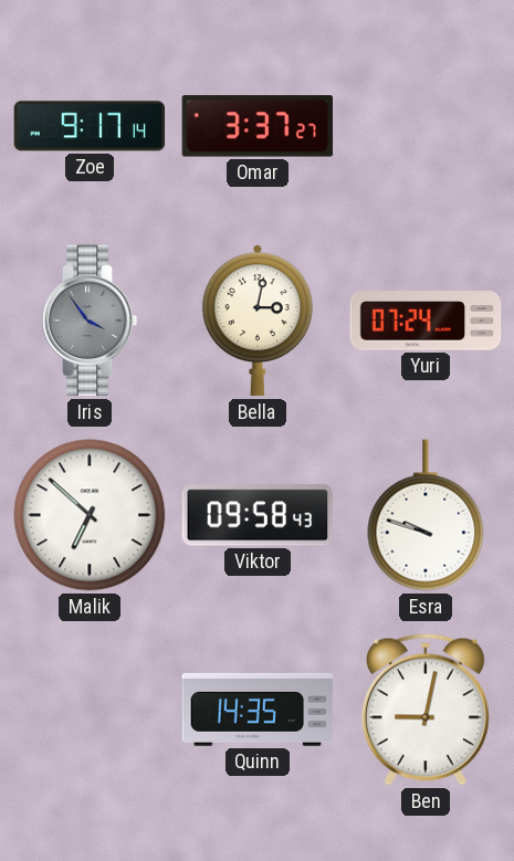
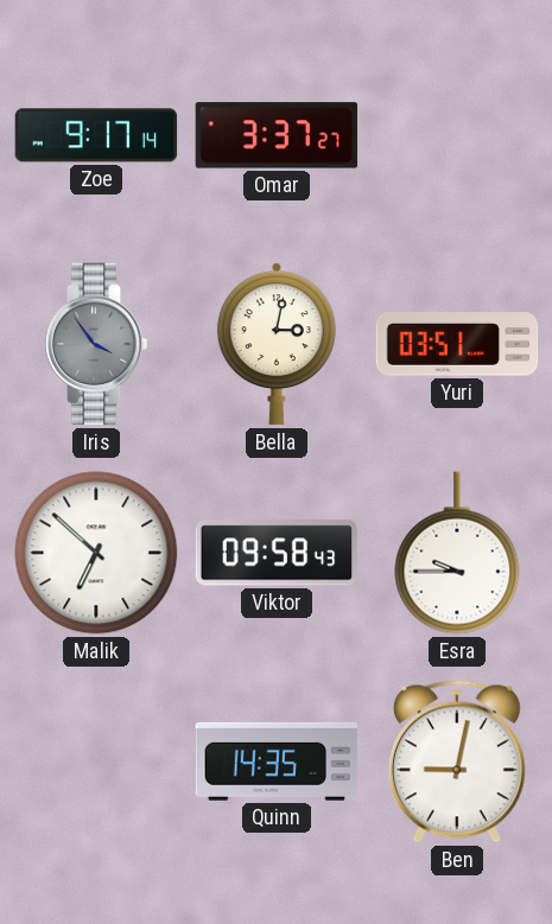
Yuri: 07:24 -> 03:51 (457, 344)
Esra: 9:48 -> 9:45 (457, 553)
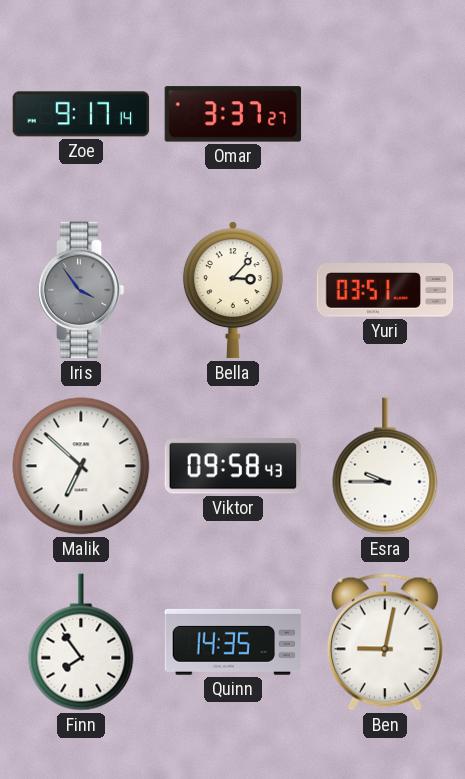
Bella: 3:02 -> 3:07 (233, 290)
Finn: none -> 7:54 (81, 642)
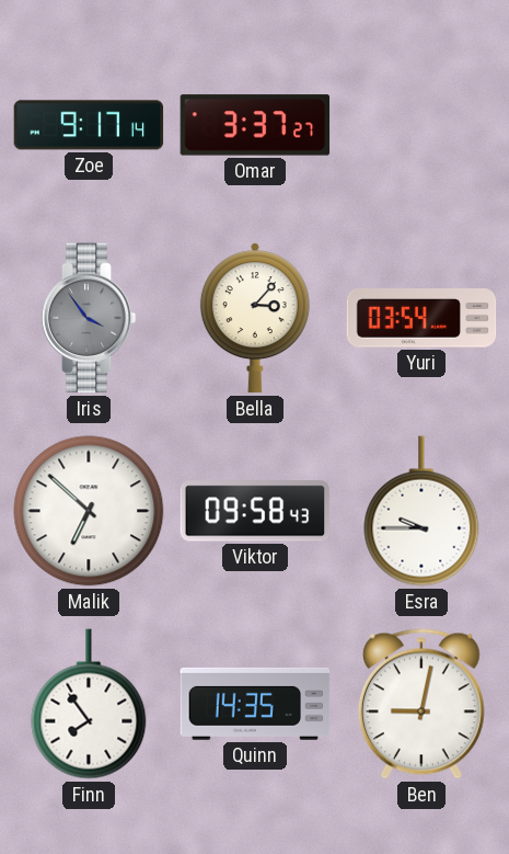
Yuri: 03:51 -> 03:54 (421, 318)
